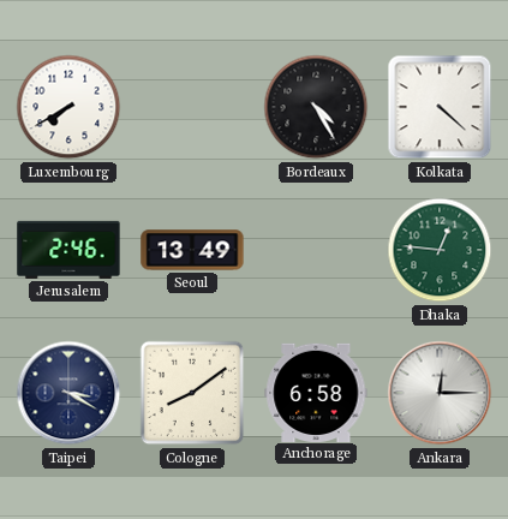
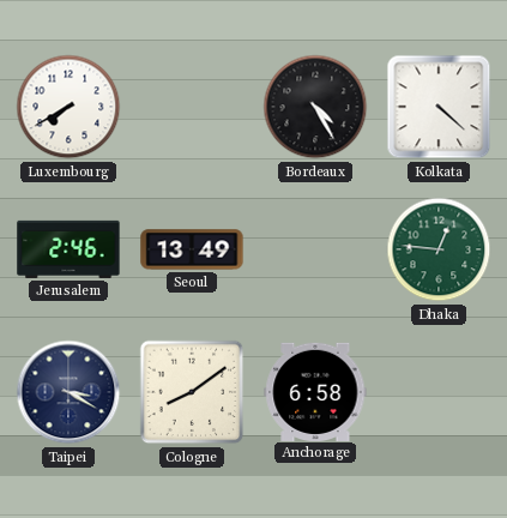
Ankara: 12:15 -> none (440, 393)
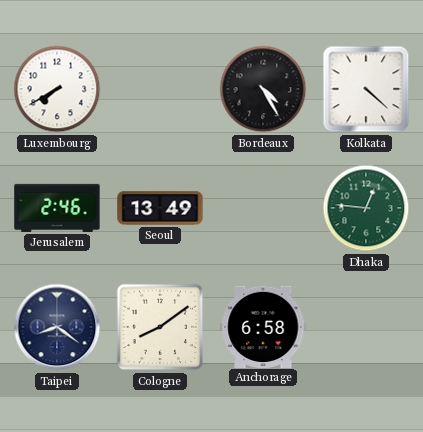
Taipei: 3:20 -> 8:21 (57, 327)
